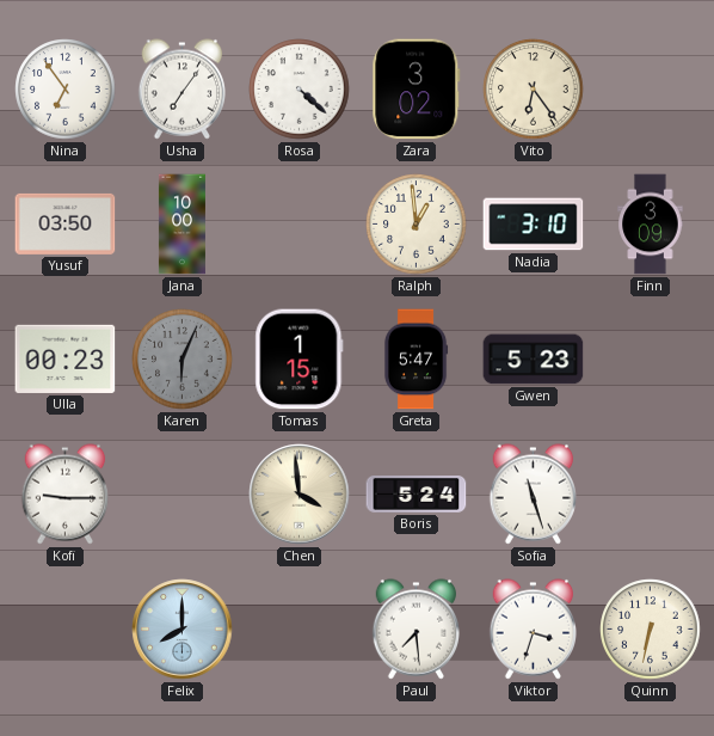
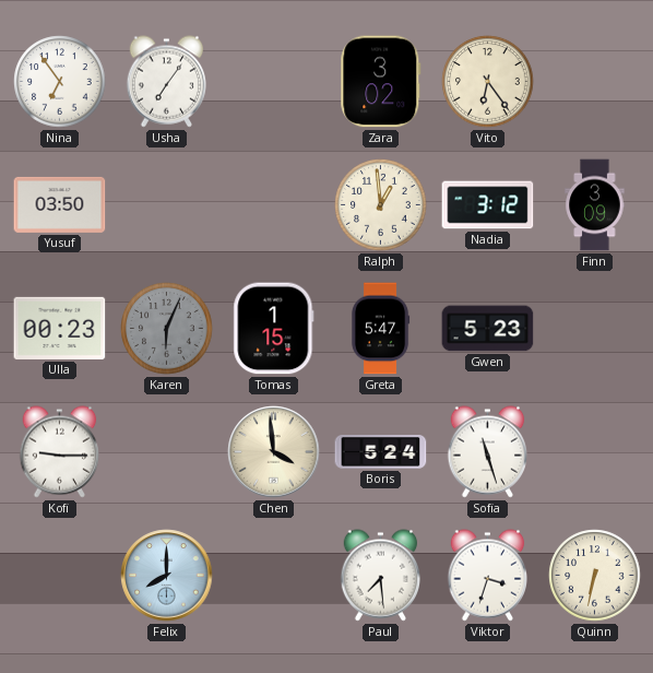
Rosa: 4:22 -> none (300, 90)
Jana: 10:00 -> none (181, 225)
Nadia: 3:10 -> 3:12 (488, 205)
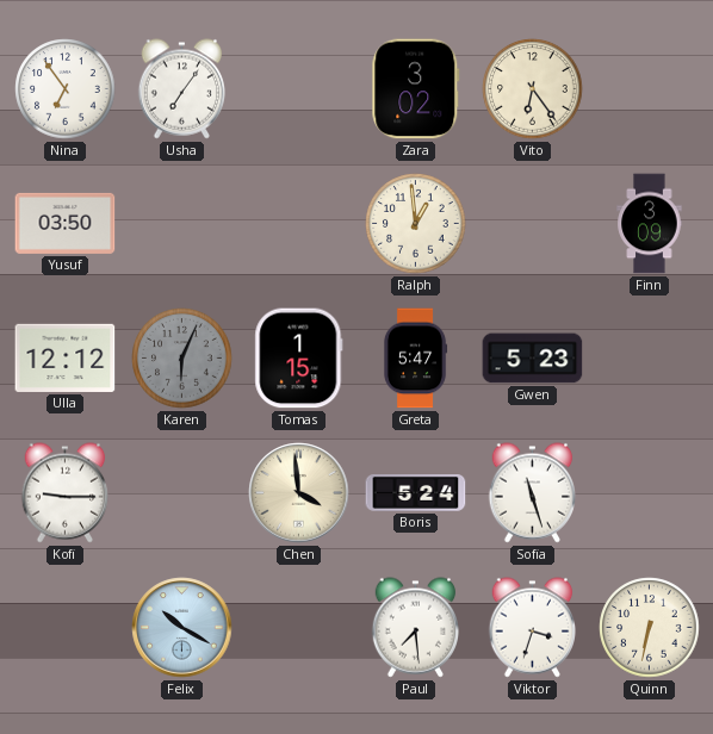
Nadia: 3:12 -> none (488, 205)
Ulla: 00:23 -> 12:12 (66, 357)
Felix: 8:00 -> 10:20 (182, 628)
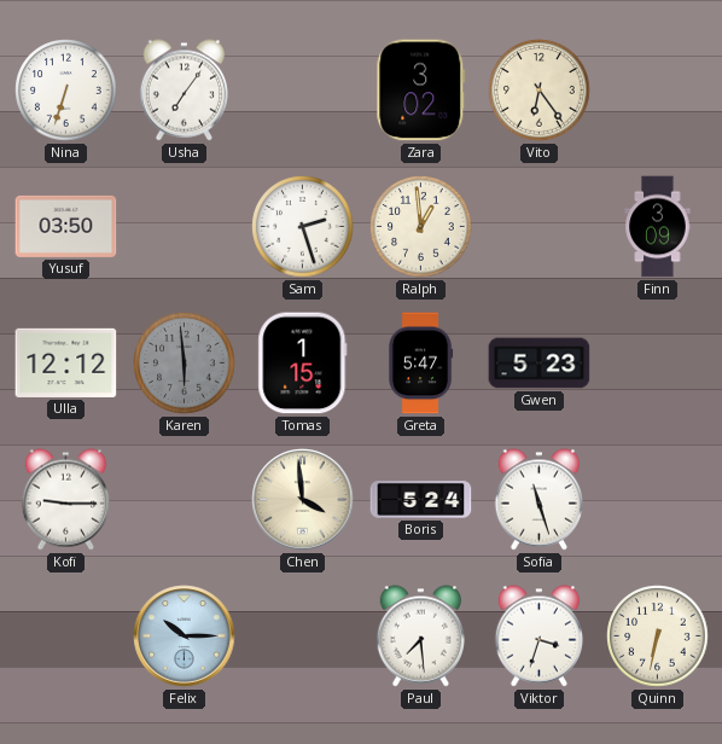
Nina: 6:54 -> 6:33 (66, 91)
Sam: none -> 2:27 (303, 227)
Karen: 6:04 -> 5:59 (185, 364)
Felix: 10:20 -> 10:15 (185, 637)
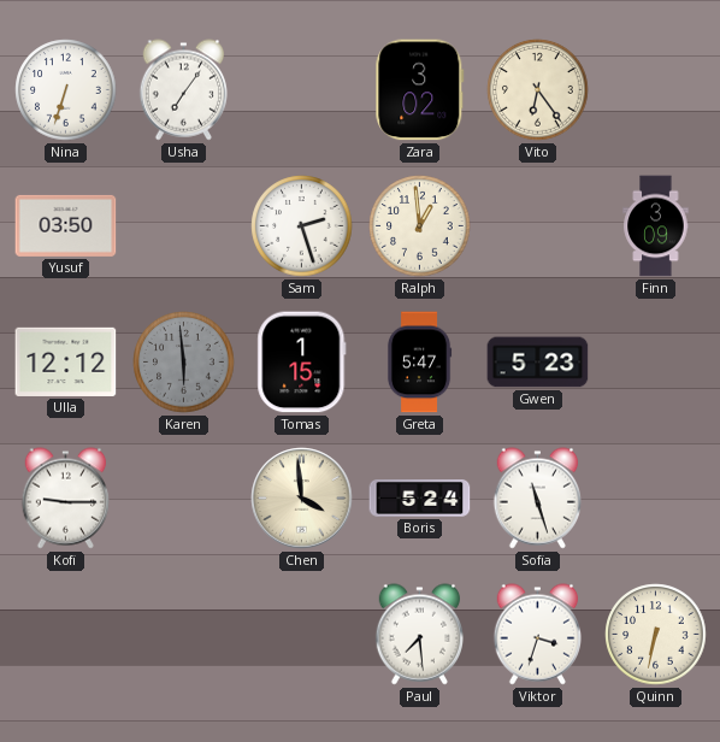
Felix: 10:15 -> none (185, 637)
